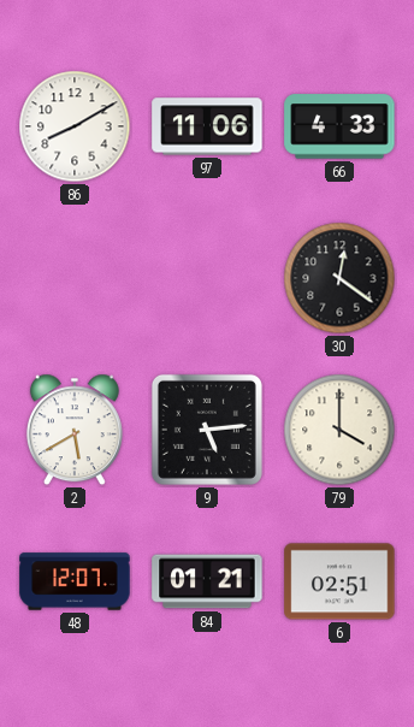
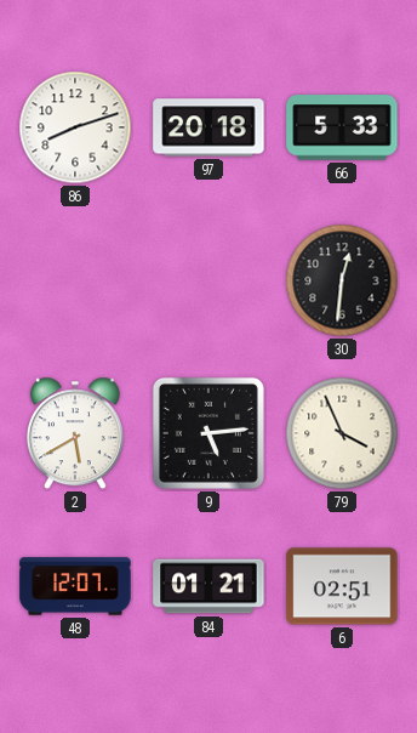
86: 8:10 -> 8:12 (75, 127)
97: 11:06 -> 20:18 (208, 127)
66: 4:33 -> 5:33 (342, 127)
30: 12:21 -> 12:31 (342, 280)
79: 4:00 -> 3:56 (342, 433)
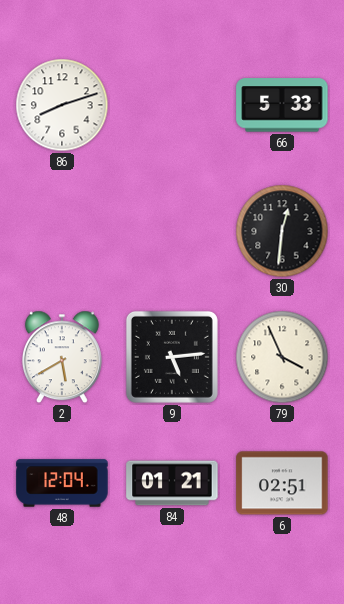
97: 20:18 -> none (208, 127)
48: 12:07 -> 12:04 (62, 483)
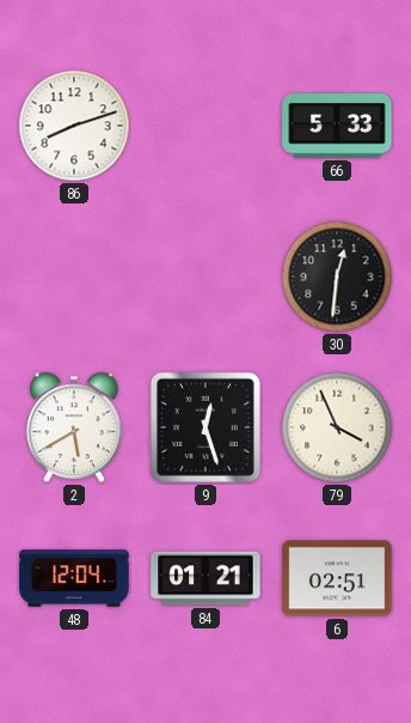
9: 5:14 -> 12:27 (205, 427)
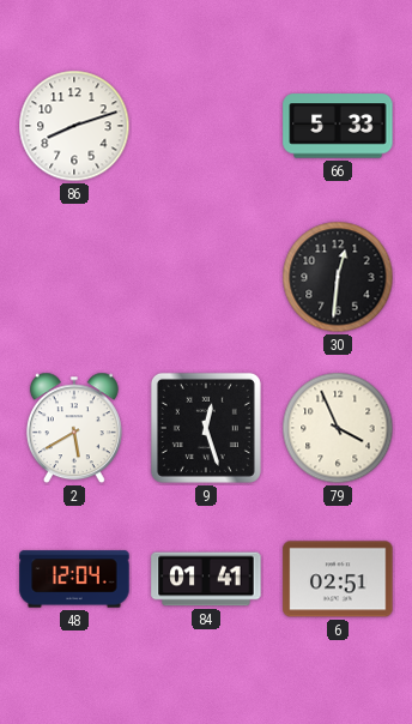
84: 01:21 -> 01:41 (206, 579)
